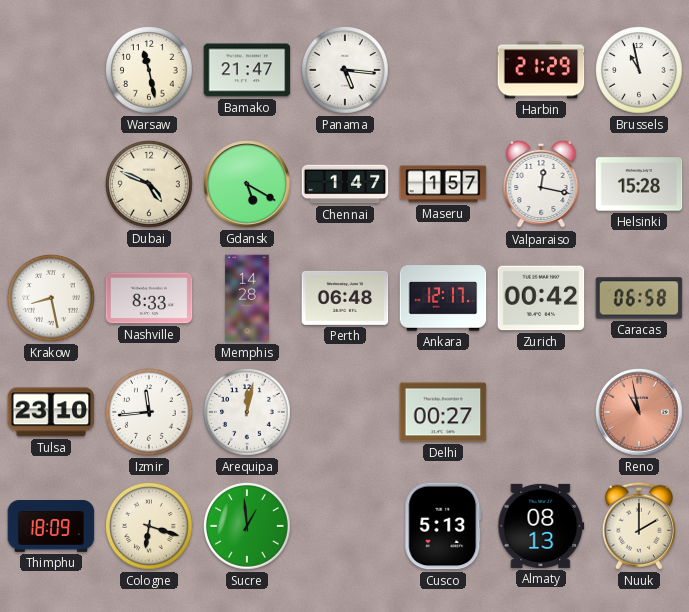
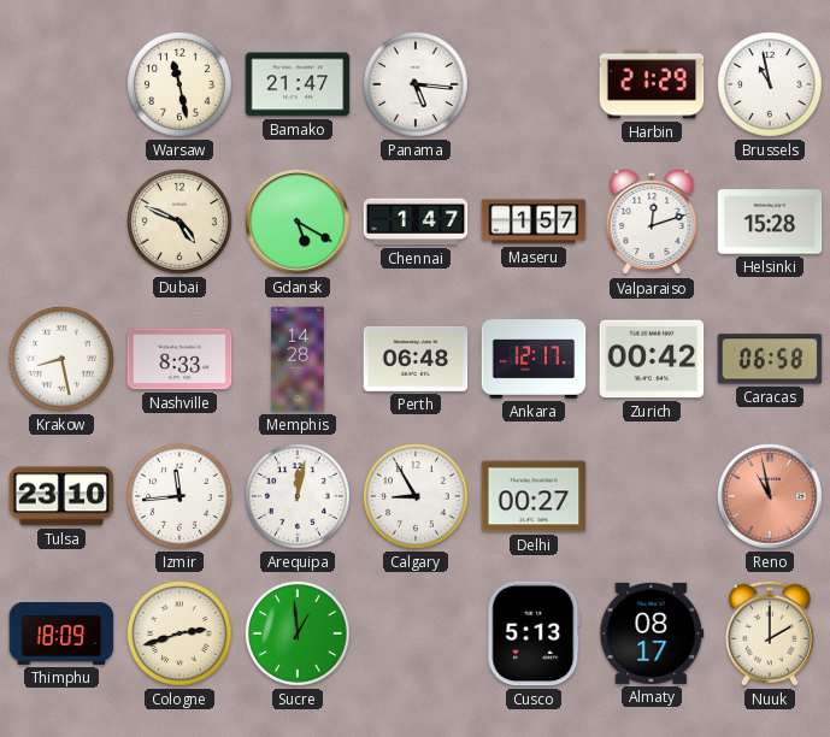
Valparaiso: 12:17 -> 12:12 (652, 222)
Calgary: none -> 8:55 (417, 497)
Cologne: 6:18 -> 2:42 (181, 635)
Almaty: 08:13 -> 08:17 (652, 633)
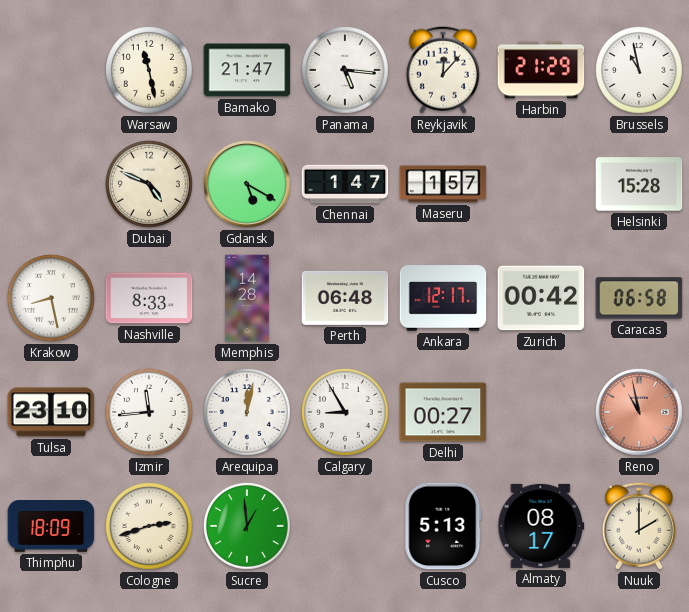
Reykjavik: none -> 12:07 (443, 70)
Valparaiso: 12:12 -> none (652, 222)
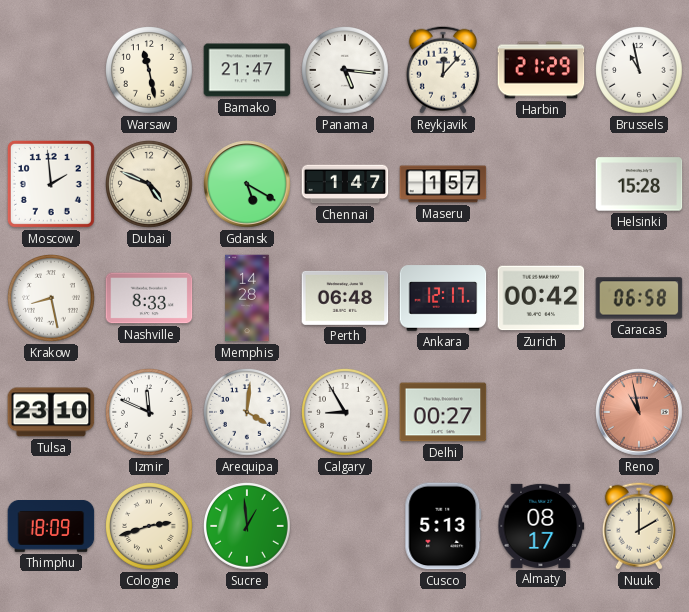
Moscow: none -> 1:59 (51, 184)
Izmir: 11:44 -> 11:49 (150, 413)
Arequipa: 12:02 -> 4:01 (248, 413)
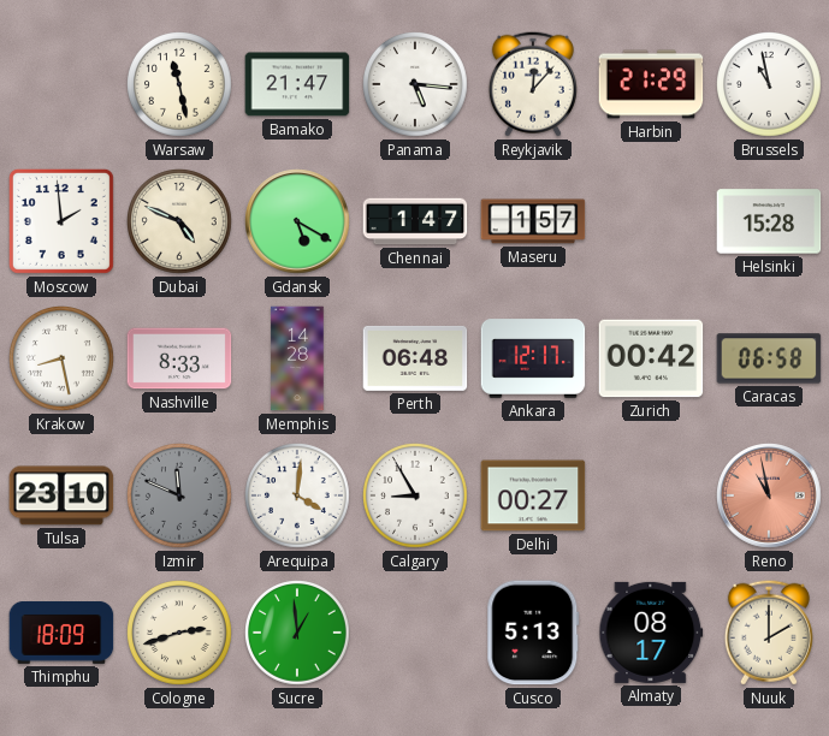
Izmir dial: white -> grey (180, 497)
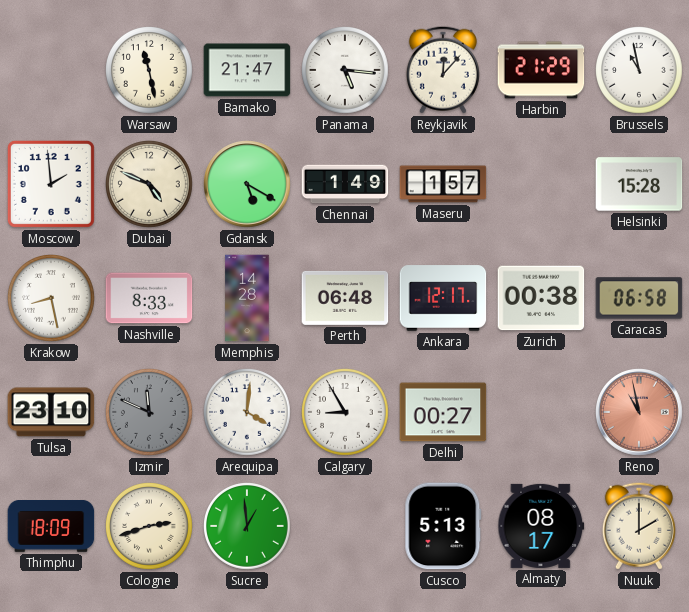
Chennai: 1:47 -> 1:49 (345, 184)
Zurich: 00:42 -> 00:38 (541, 298)
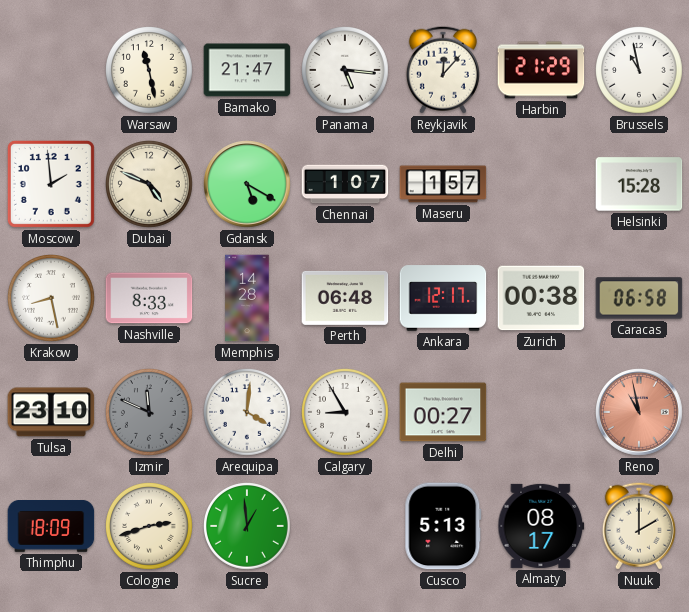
Chennai: 1:49 -> 1:07 (345, 184)
